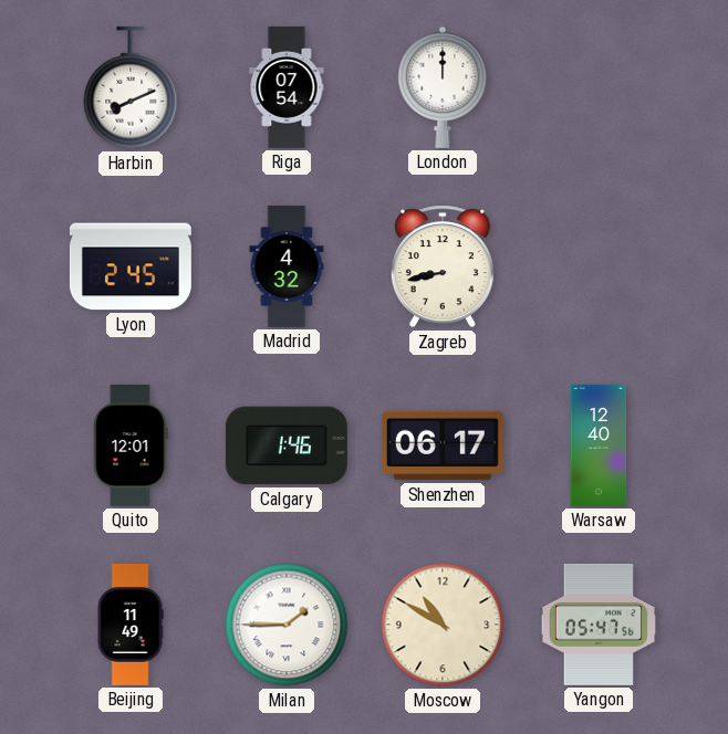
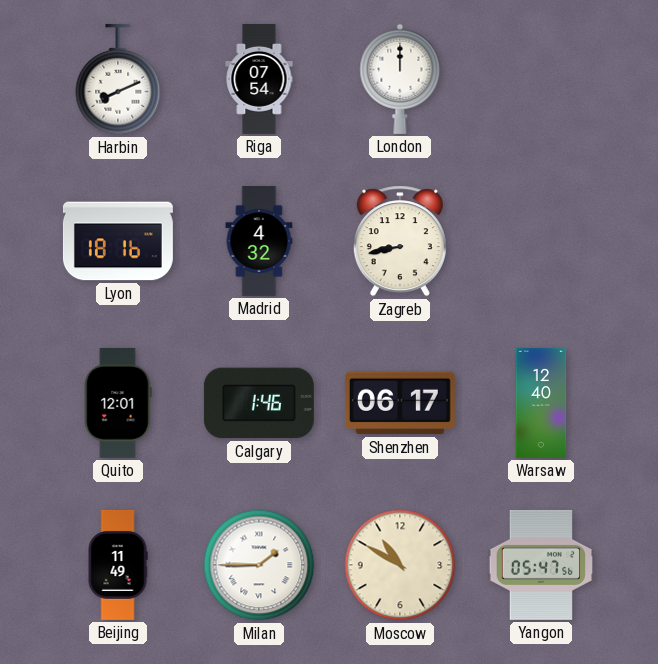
Lyon: 2:45 -> 18:16 (118, 241)
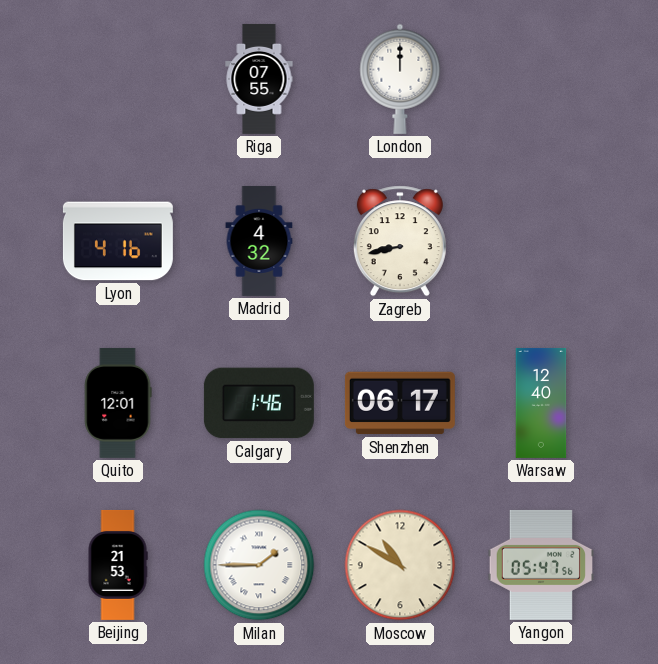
Harbin: 8:11 -> none (118, 79)
Riga: 07:54 -> 07:55 (259, 79)
Lyon: 18:16 -> 4:16 (118, 241)
Beijing: 11:49 -> 21:53 (118, 565)
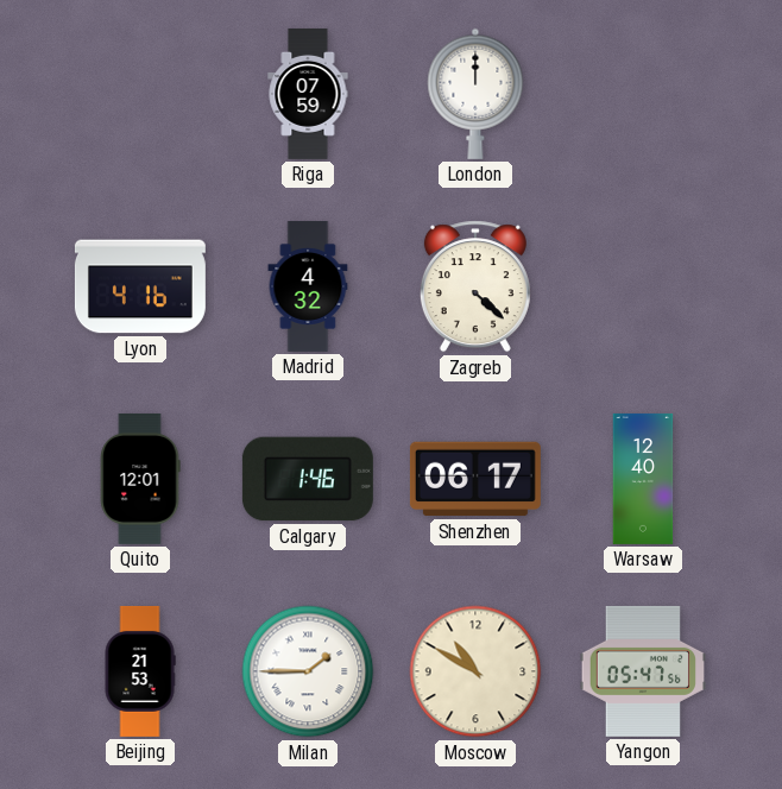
Riga: 07:55 -> 07:59 (308, 94)
Zagreb: 8:43 -> 4:22 (475, 286)
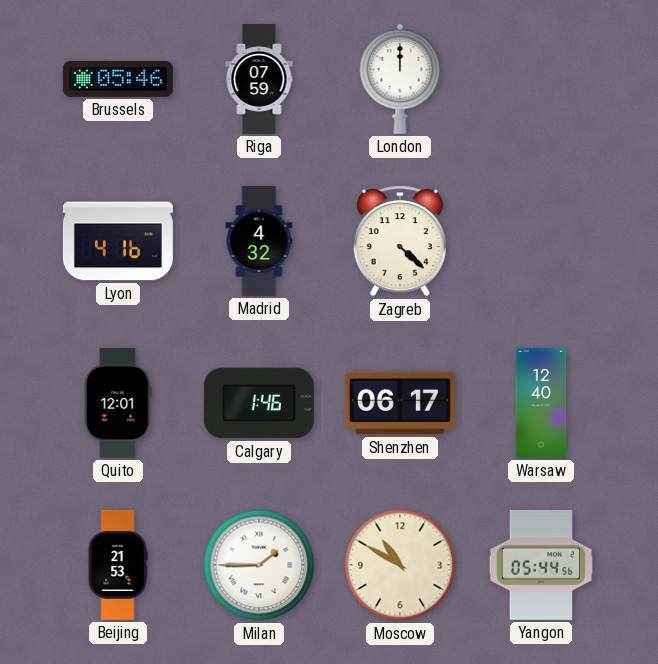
Brussels: none -> 05:46 (118, 79)
Yangon: 05:47 -> 05:44 (540, 565)
